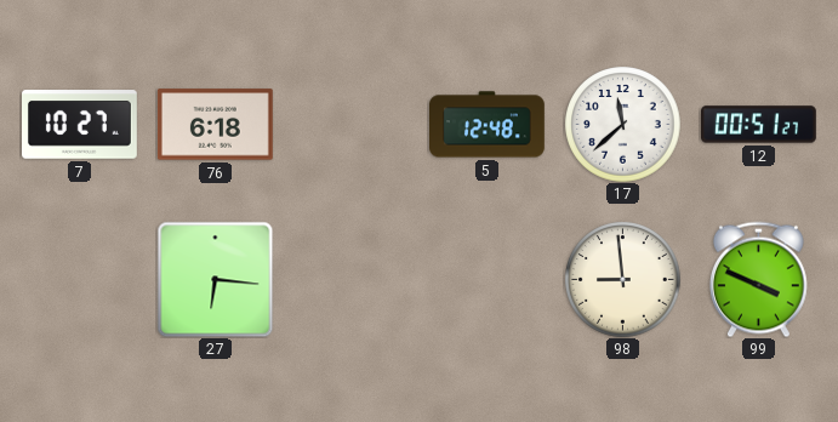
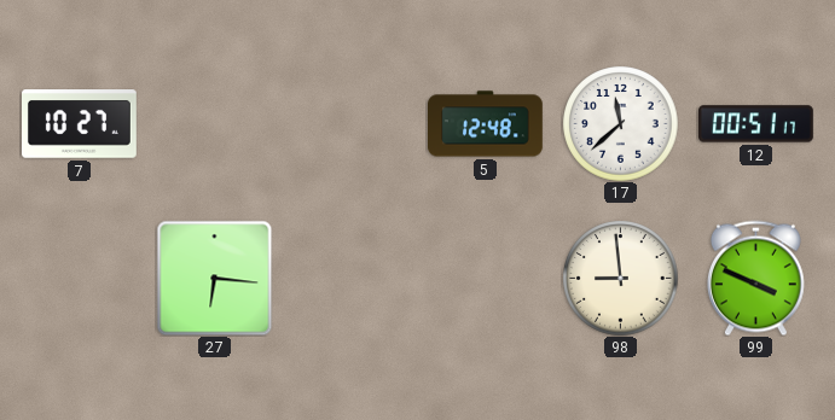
76: 6:18 -> none (215, 125)
12: 00:51:27 -> 00:51:17 (756, 124)
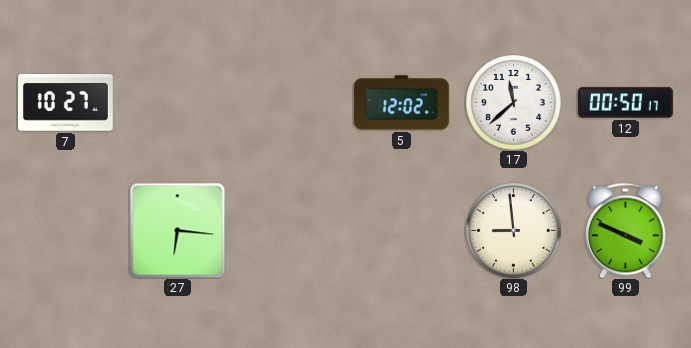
5: 12:48 -> 12:02 (402, 103)
12: 00:51 -> 00:50 (626, 103)
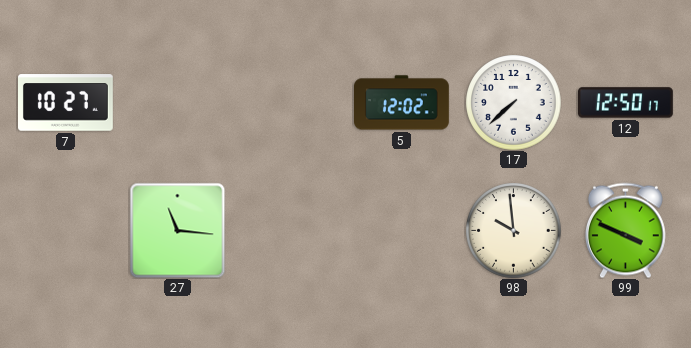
17: 11:38 -> 7:38 (513, 102)
12: 00:50 -> 12:50 (626, 103)
27: 6:16 -> 11:16 (177, 230)
98: 8:59 -> 9:59 (513, 230)
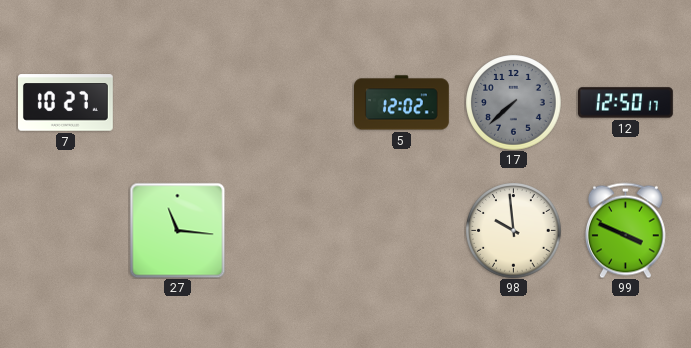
17 dial: white -> grey (513, 102)
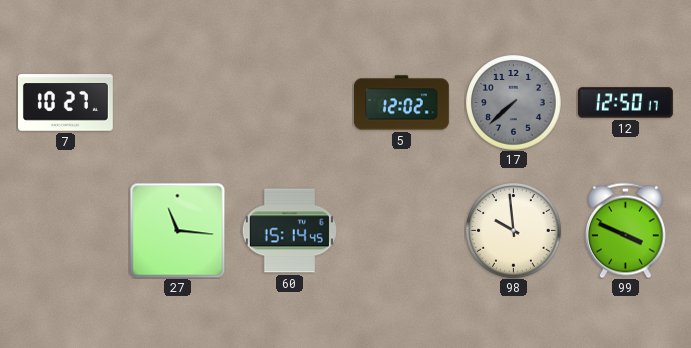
60: none -> 15:14 (289, 231)
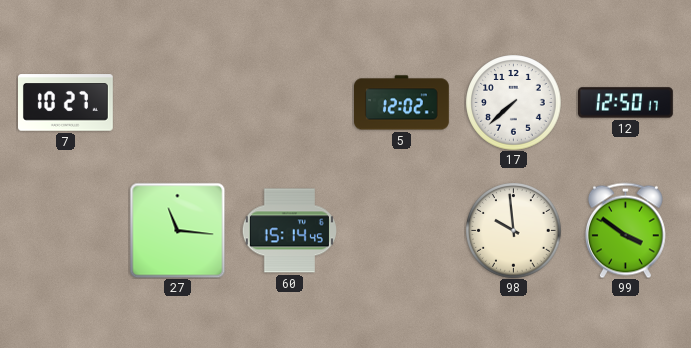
17 dial: grey -> white (513, 102)
99: 3:49 -> 3:51 (625, 230)
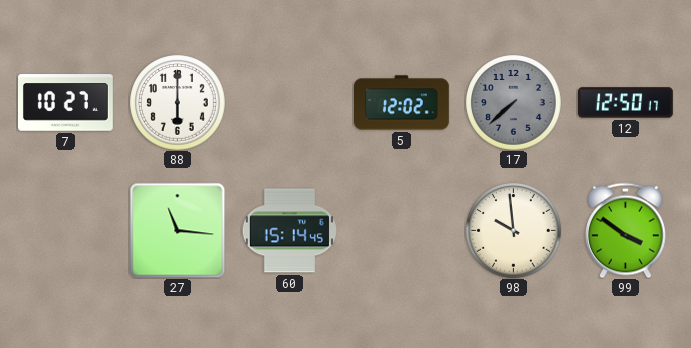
88: none -> 6:00 (177, 102)
17 dial: white -> grey (513, 102)
